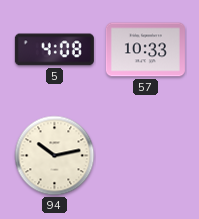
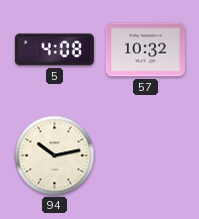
57: 10:33 -> 10:32 (145, 50)
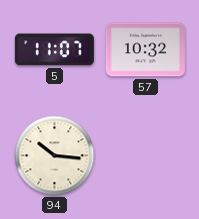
5: 4:08 -> 11:07 (54, 50)
94: 10:13 -> 10:16 (55, 156)
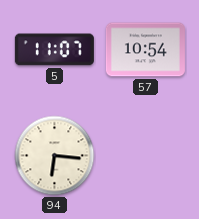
57: 10:32 -> 10:54 (145, 50)
94: 10:16 -> 6:16 (55, 156)
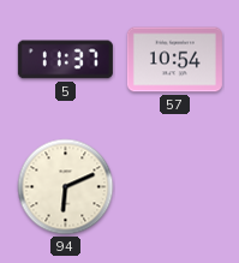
5: 11:07 -> 11:37 (65, 60)
94: 6:16 -> 6:11 (66, 187)
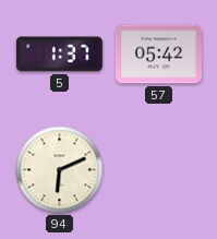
5: 11:37 -> 1:37 (59, 55)
57: 10:54 -> 05:42 (158, 55)
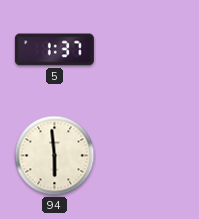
57: 05:42 -> none (158, 55)
94: 6:11 -> 5:59 (55, 156)
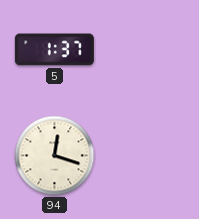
94: 5:59 -> 12:18 (55, 156)
